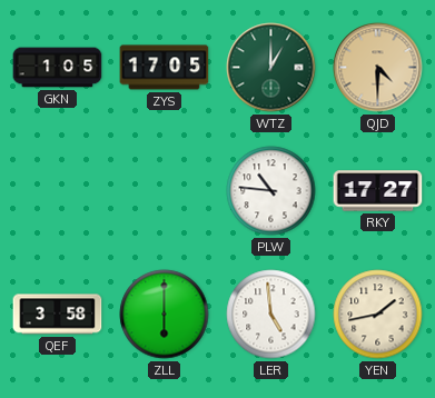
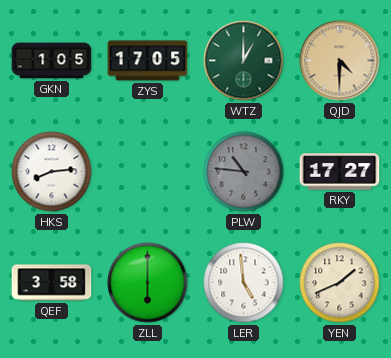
HKS: none -> 8:14 (52, 172)
PLW dial: white -> grey (244, 172)
YEN: 1:43 -> 1:41 (340, 283)
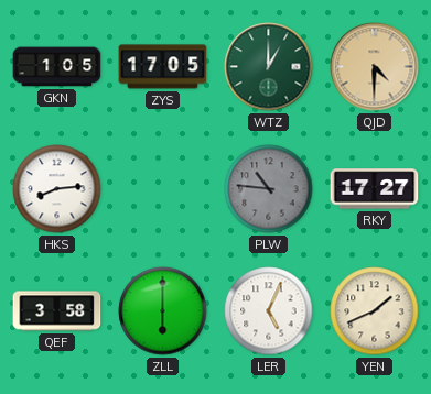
LER: 4:59 -> 5:04 (269, 311)
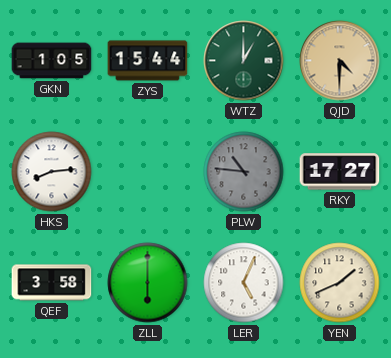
ZYS: 17:05 -> 15:44 (148, 61)
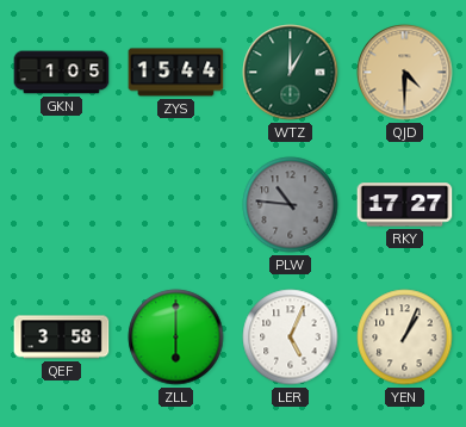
HKS: 8:14 -> none (52, 172)
YEN: 1:41 -> 1:04 (405, 338)
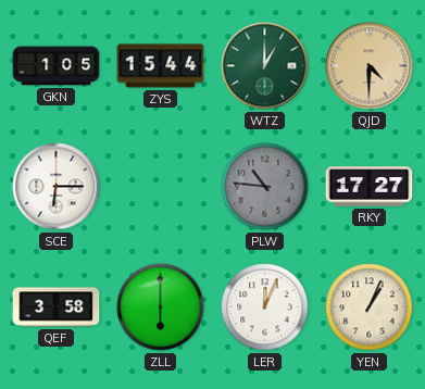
SCE: none -> 6:15 (57, 187)
LER: 5:04 -> 12:04 (265, 308)
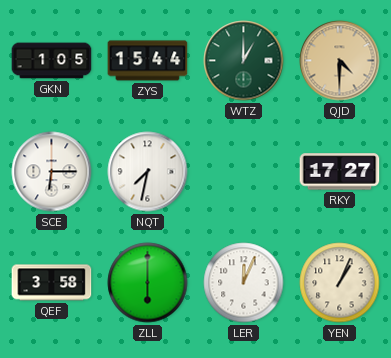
NQT: none -> 7:32 (148, 172)
PLW: 10:46 -> none (265, 187)
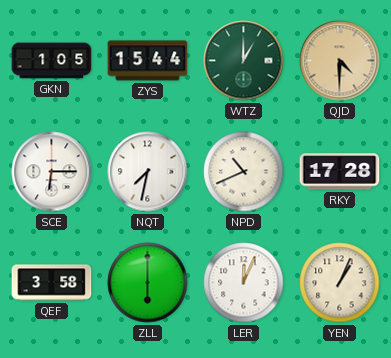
NPD: none -> 10:41 (244, 172)
RKY: 17:27 -> 17:28 (340, 172)
